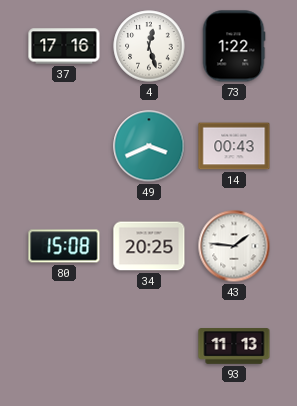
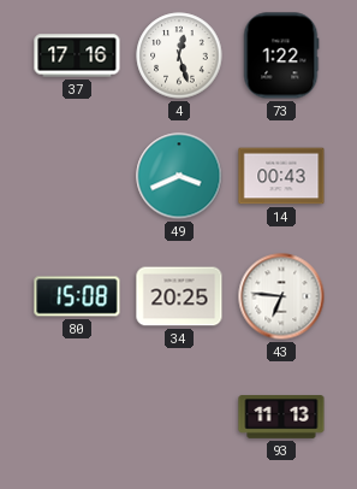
43: 1:46 -> 6:46 (281, 296)
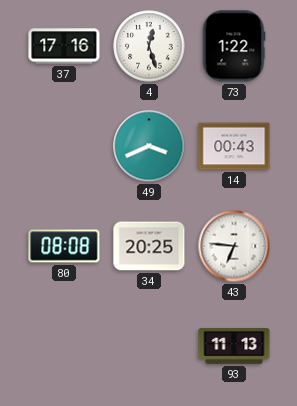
80: 15:08 -> 08:08 (64, 246)
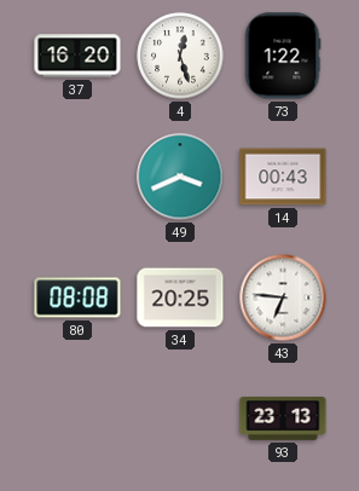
37: 17:16 -> 16:20 (77, 56)
93: 11:13 -> 23:13 (283, 418)
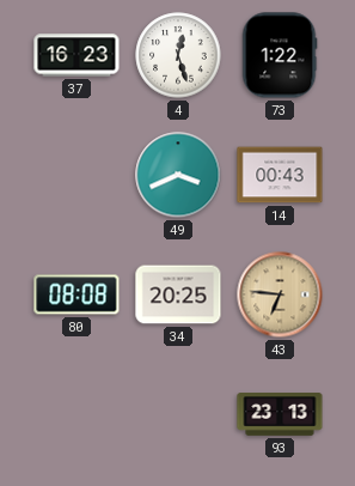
37: 16:20 -> 16:23 (76, 55)
43 dial: white -> champagne (280, 294)
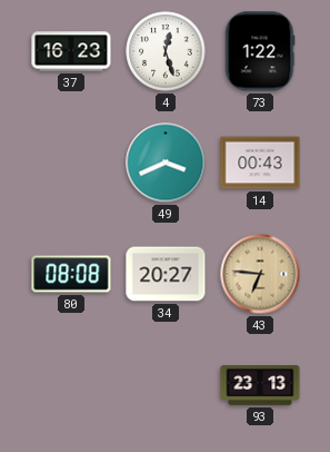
34: 20:25 -> 20:27 (166, 274)
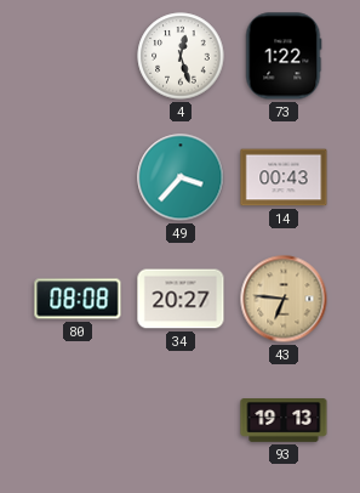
37: 16:23 -> none (71, 51)
49: 3:41 -> 3:37 (181, 177)
93: 23:13 -> 19:13 (284, 420)
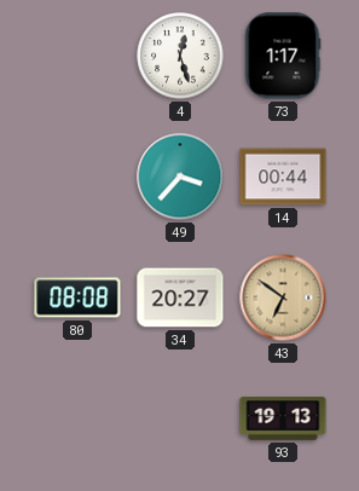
73: 1:22 -> 1:17 (283, 56)
14: 00:43 -> 00:44 (283, 177)
43: 6:46 -> 6:51 (283, 298)
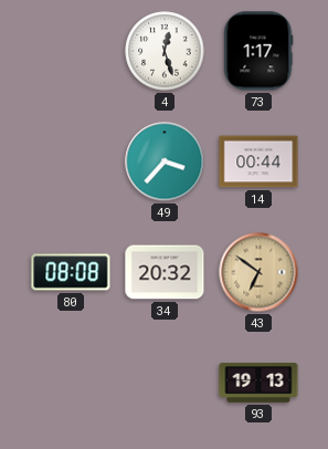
34: 20:27 -> 20:32 (165, 272)
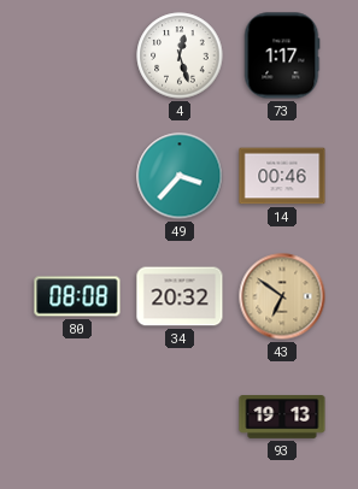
14: 00:44 -> 00:46 (282, 176)
